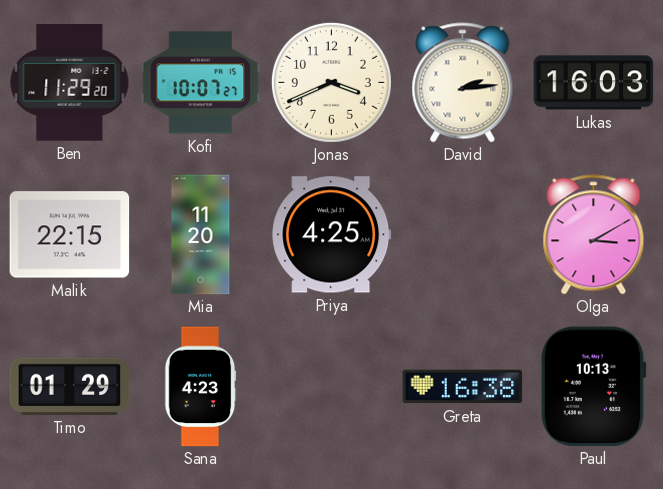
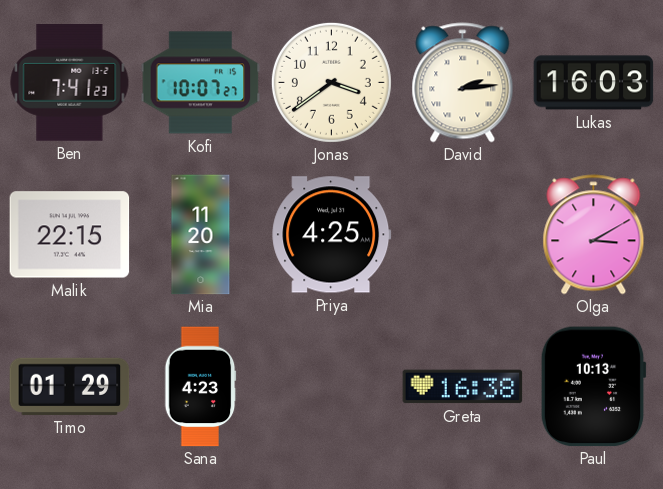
Ben: 11:29 -> 7:41 (70, 83)
Jonas: 3:41 -> 3:39 (331, 82)
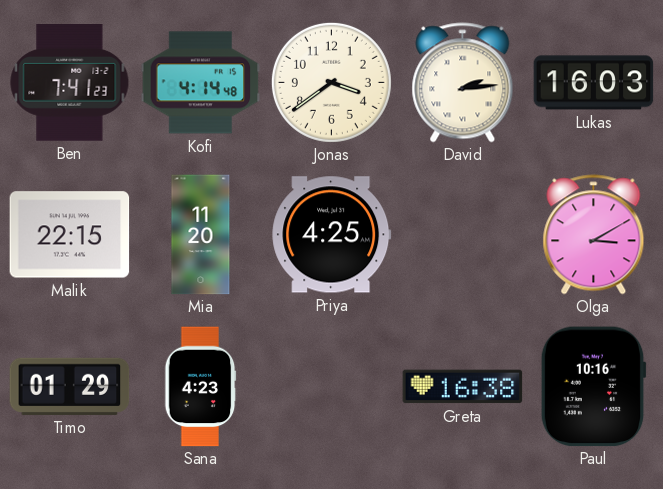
Kofi: 10:07 -> 4:14 (201, 83)
Paul: 10:13 -> 10:16 (593, 387)
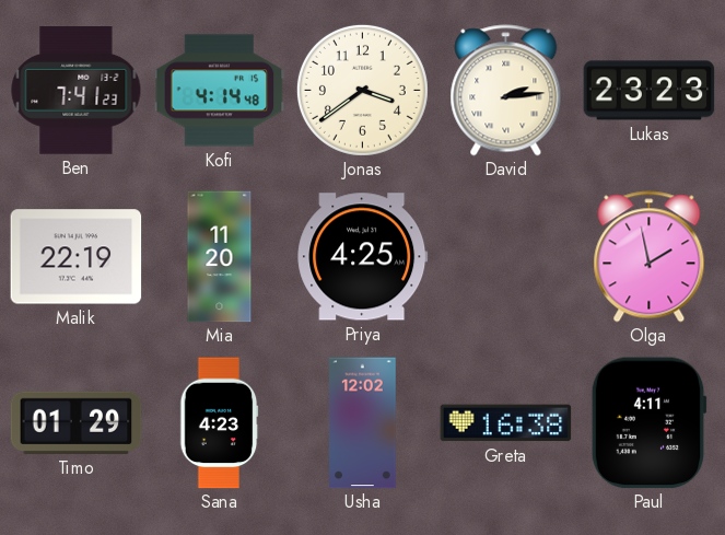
Lukas: 16:03 -> 23:23 (650, 91)
Malik: 22:15 -> 22:19 (77, 257)
Olga: 3:10 -> 1:58 (650, 257)
Usha: none -> 12:02 (363, 423)
Paul: 10:16 -> 4:11 (648, 423)
